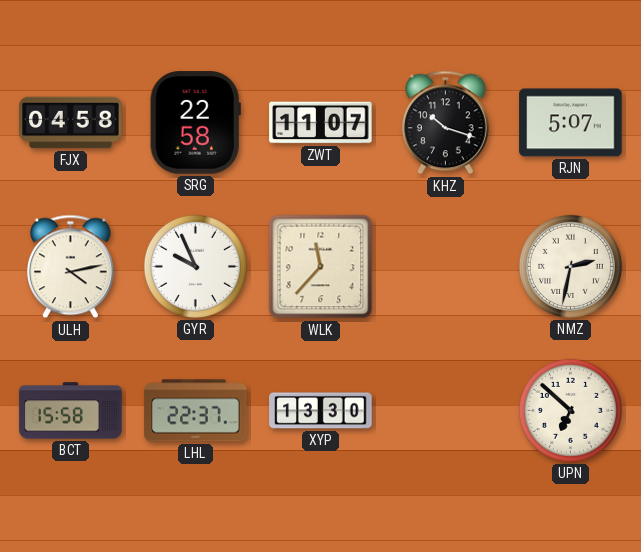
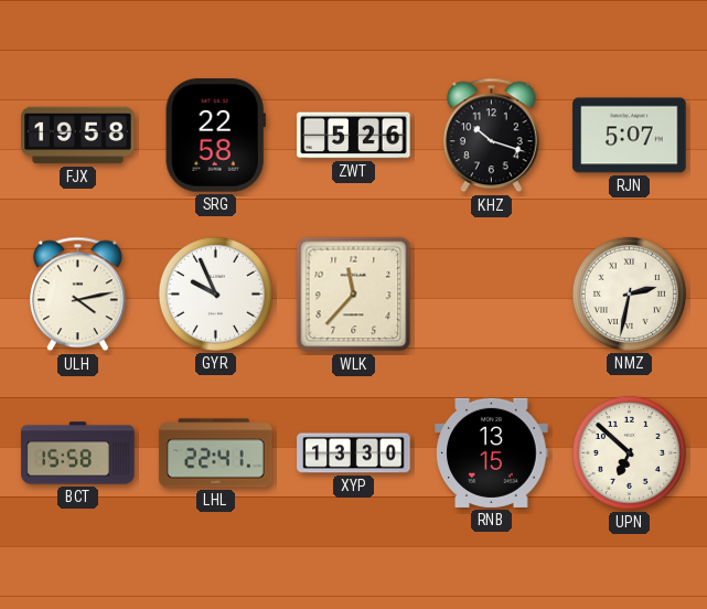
FJX: 04:58 -> 19:58 (78, 136)
ZWT: 11:07 -> 5:26 (354, 136)
LHL: 22:37 -> 22:41 (216, 453)
RNB: none -> 13:15 (492, 452)
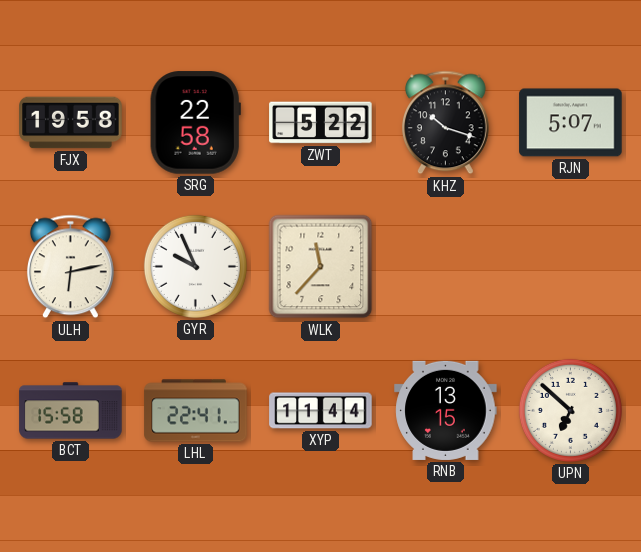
ZWT: 5:26 -> 5:22 (321, 123)
ULH: 4:13 -> 6:13 (70, 267)
NMZ: 2:32 -> none (629, 293)
XYP: 13:30 -> 11:44 (321, 411)
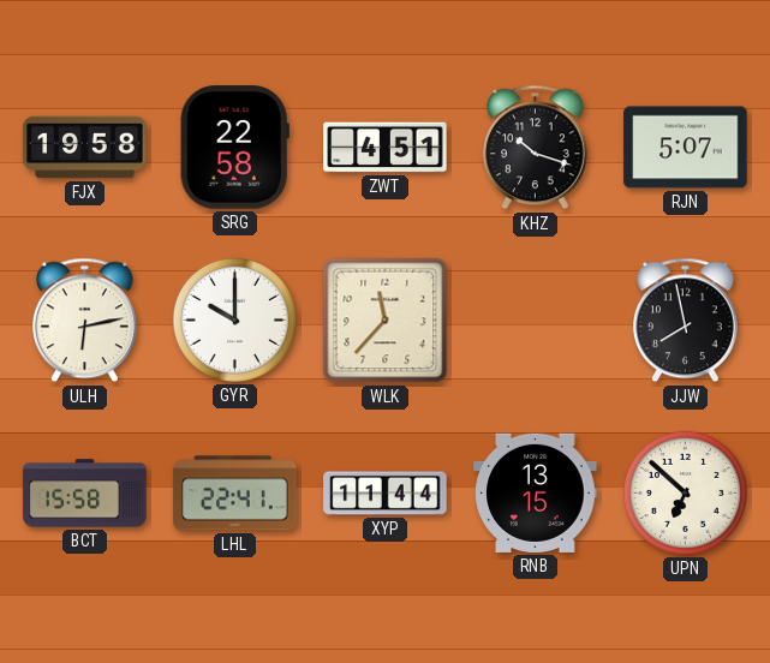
ZWT: 5:22 -> 4:51 (386, 148)
GYR: 9:56 -> 10:00 (234, 319)
JJW: none -> 7:58 (685, 321)
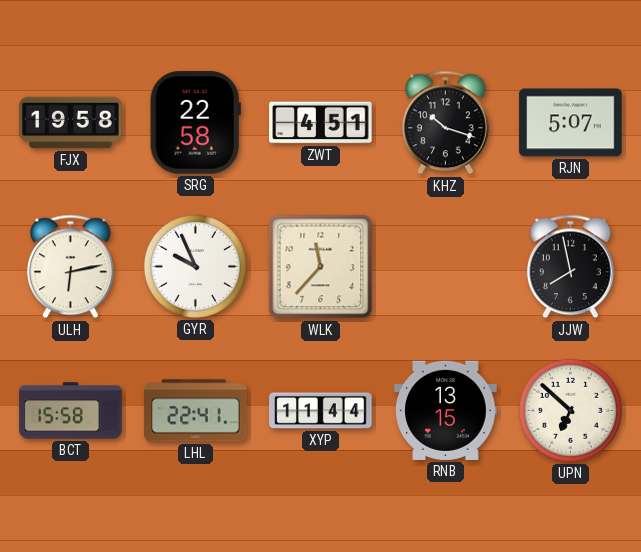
GYR: 10:00 -> 9:56 (195, 266)
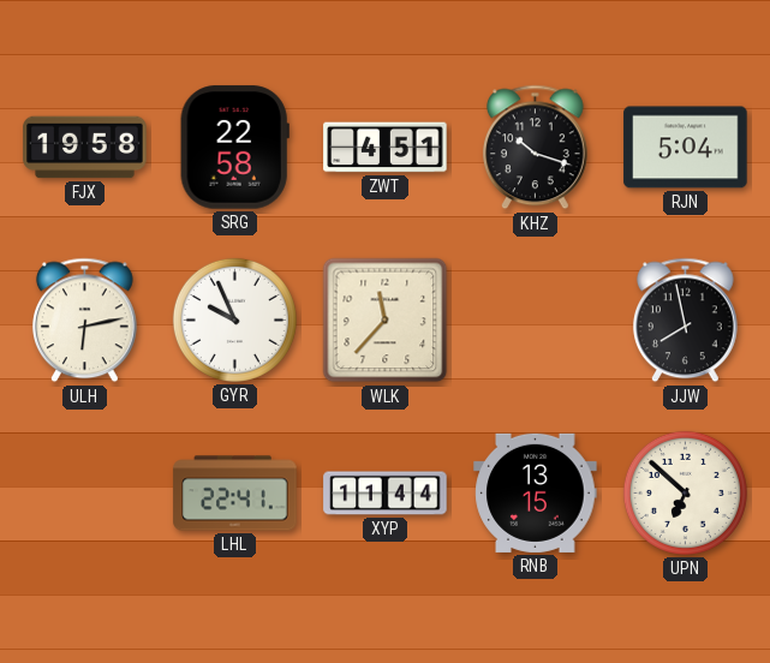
RJN: 5:07 -> 5:04 (686, 148)
BCT: 15:58 -> none (71, 411)
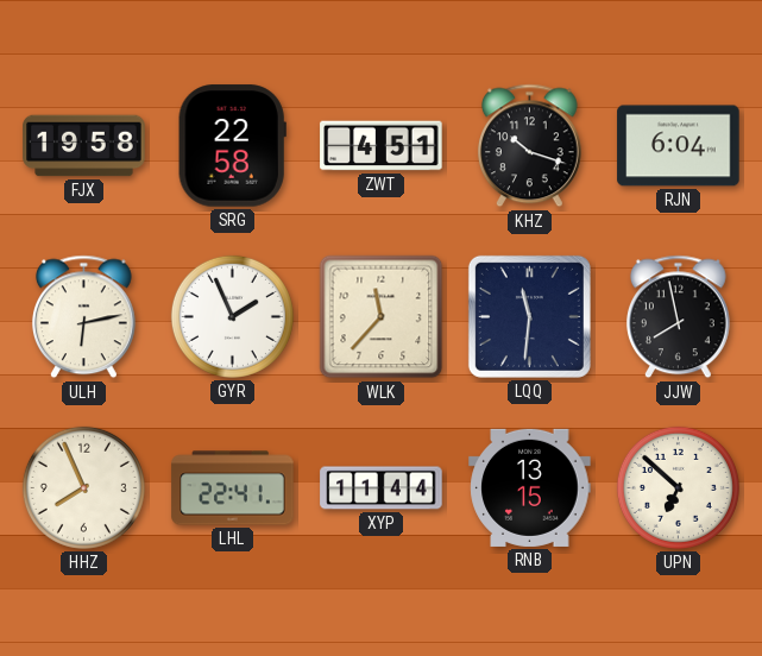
RJN: 5:04 -> 6:04 (679, 146)
GYR: 9:56 -> 1:56 (232, 316)
LQQ: none -> 11:31 (529, 316)
HHZ: none -> 7:56 (83, 487)
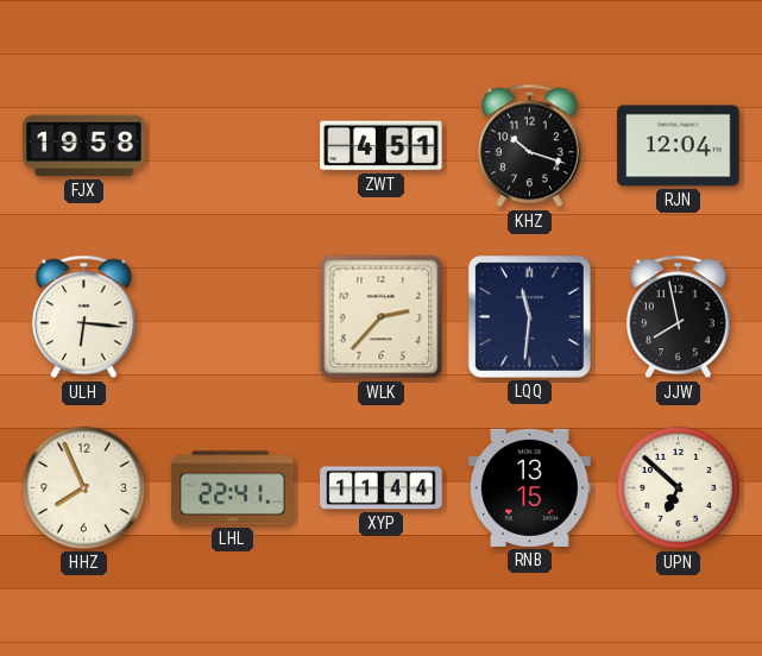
SRG: 22:58 -> none (232, 146)
RJN: 6:04 -> 12:04 (679, 146)
ULH: 6:13 -> 6:16 (83, 317)
GYR: 1:56 -> none (232, 316)
WLK: 11:37 -> 2:37 (382, 317)
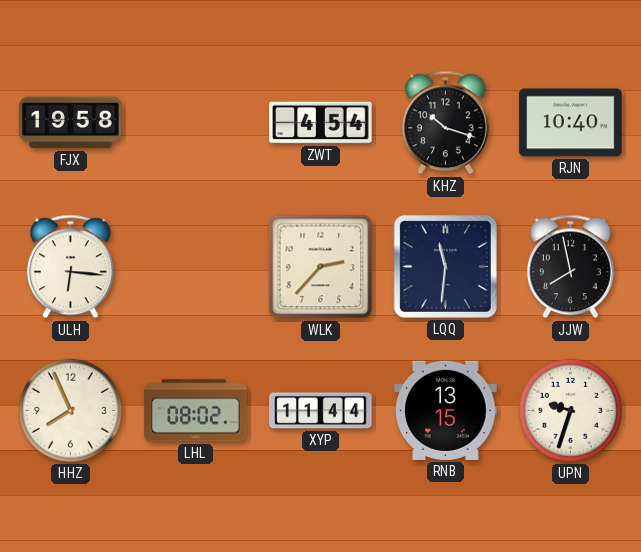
ZWT: 4:51 -> 4:54 (321, 123)
RJN: 12:04 -> 10:40 (571, 123)
LHL: 22:41 -> 08:02 (196, 411)
UPN: 6:52 -> 9:33 (570, 410)
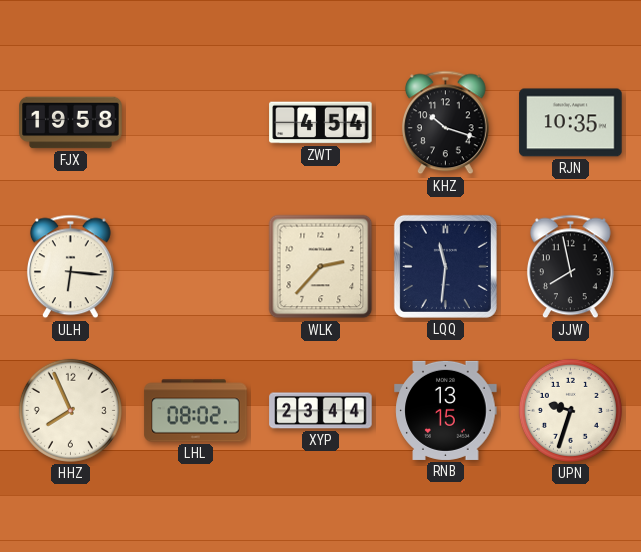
RJN: 10:40 -> 10:35 (571, 123)
XYP: 11:44 -> 23:44 (321, 411)
